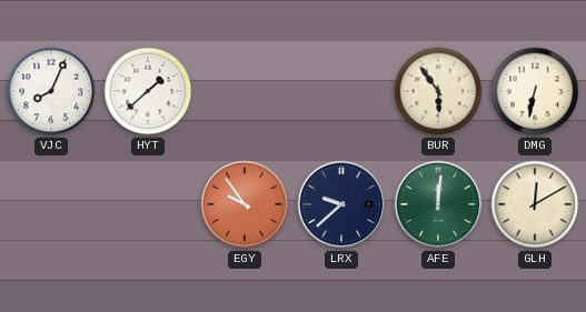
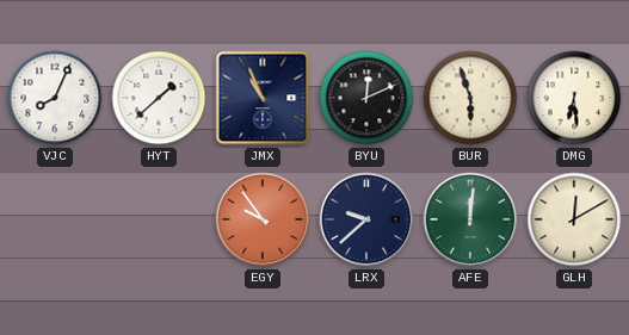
JMX: none -> 10:56 (263, 98)
BYU: none -> 12:11 (366, 98)
BUR: 5:54 -> 5:57 (470, 98)
DMG: 6:32 -> 6:29 (574, 98)
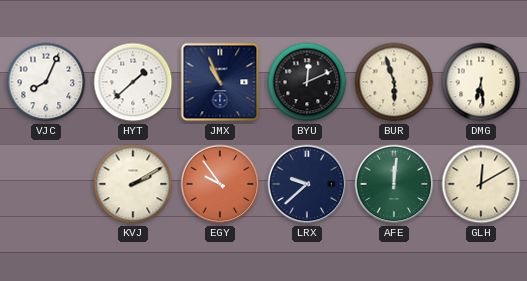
KVJ: none -> 2:10 (133, 184)
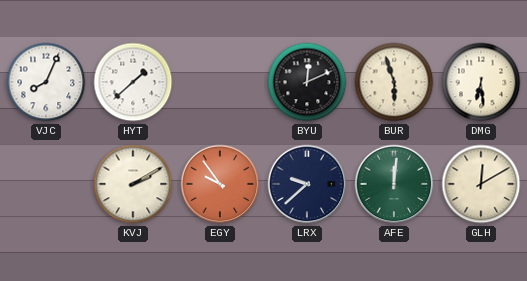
JMX: 10:56 -> none (220, 82)
